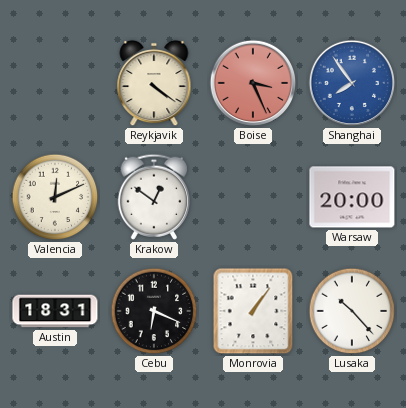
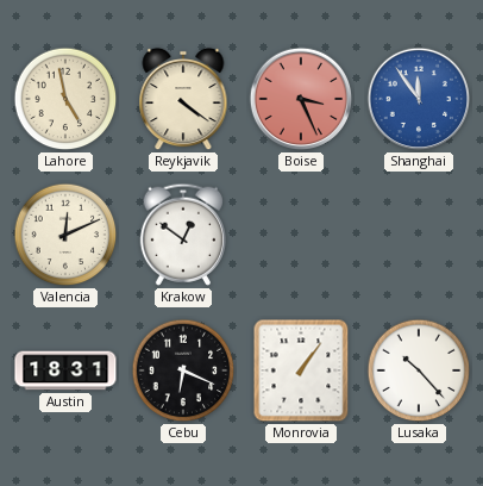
Lahore: none -> 4:58 (65, 99)
Shanghai: 7:54 -> 11:54 (419, 99)
Warsaw: 20:00 -> none (352, 197)
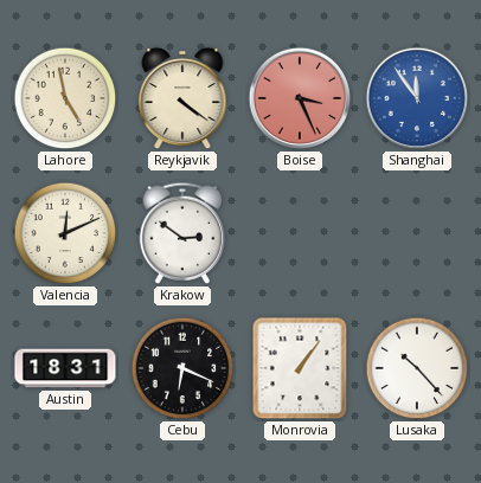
Krakow: 12:51 -> 2:51 (181, 233)
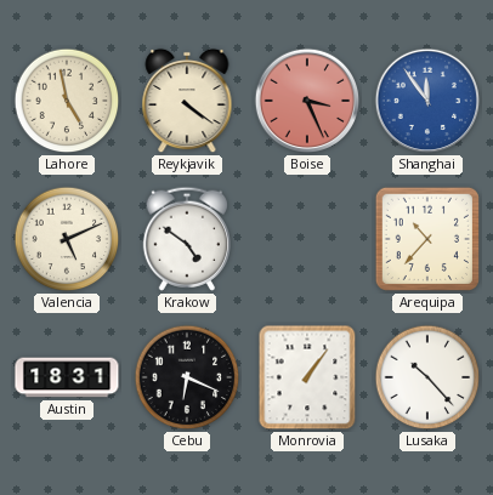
Valencia: 12:11 -> 5:11 (67, 239)
Krakow: 2:51 -> 4:51 (186, 239)
Arequipa: none -> 10:37 (427, 239)
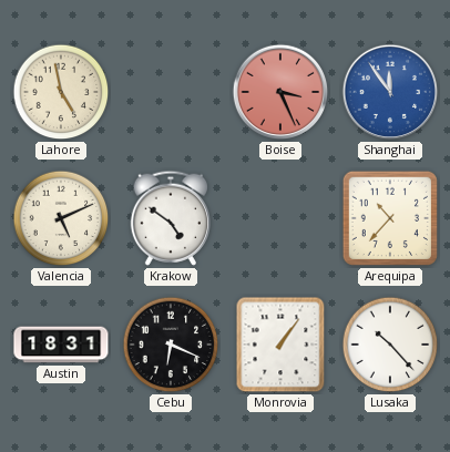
Reykjavik: 4:21 -> none (187, 101)
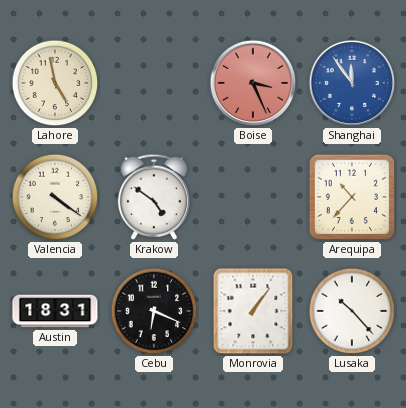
Valencia: 5:11 -> 4:21 (55, 197)
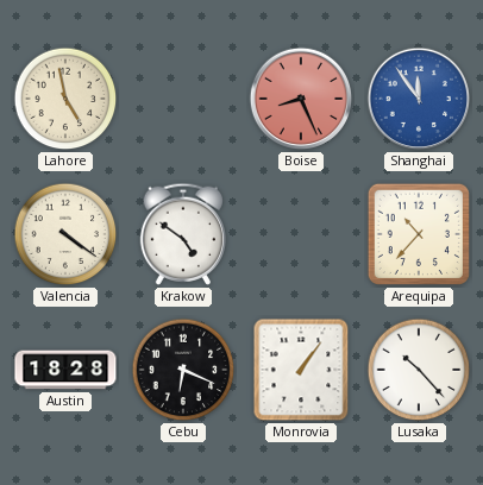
Boise: 3:26 -> 8:26 (301, 99)
Austin: 18:31 -> 18:28 (65, 370)
